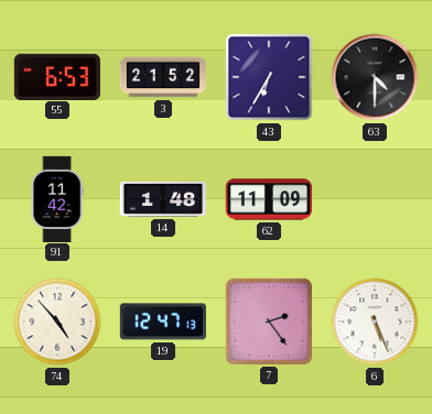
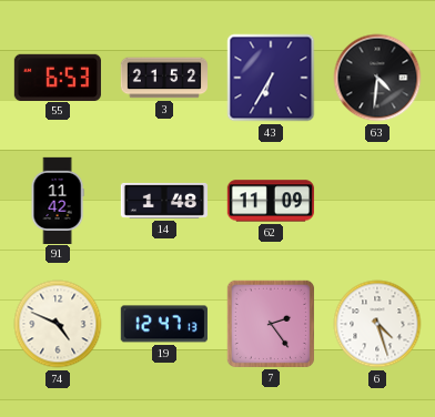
63: 4:30 -> 4:31 (377, 78)
74: 4:53 -> 4:49 (58, 324)
6: 5:26 -> 4:27 (377, 324)
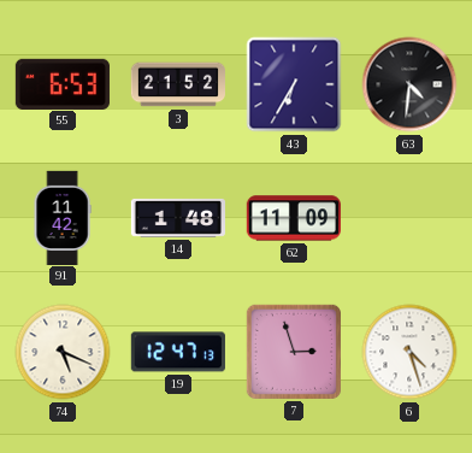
74: 4:49 -> 5:19 (63, 352)
7: 2:24 -> 2:57 (294, 352)
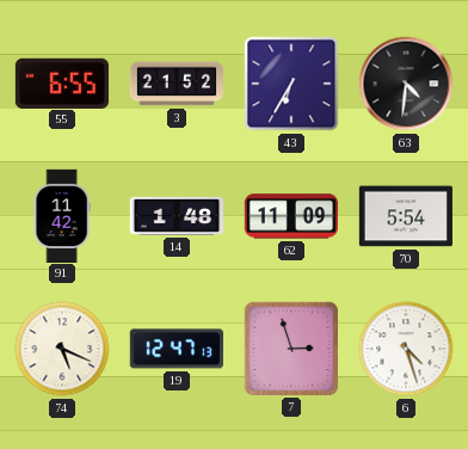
55: 6:53 -> 6:55 (61, 82)
70: none -> 5:54 (405, 216)
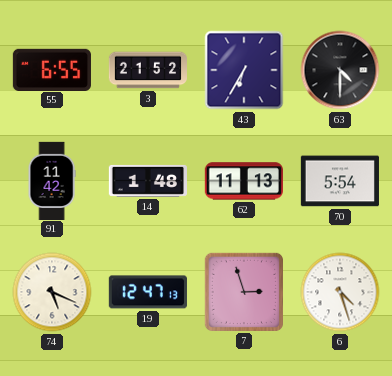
63: 4:31 -> 4:30 (340, 70)
62: 11:09 -> 11:13 (244, 181)
